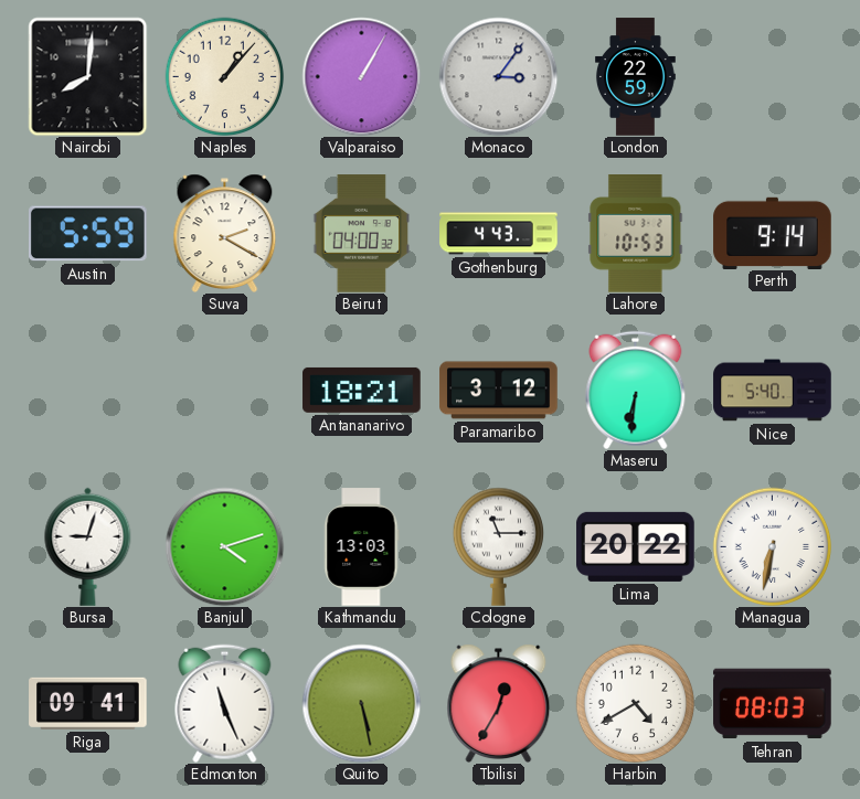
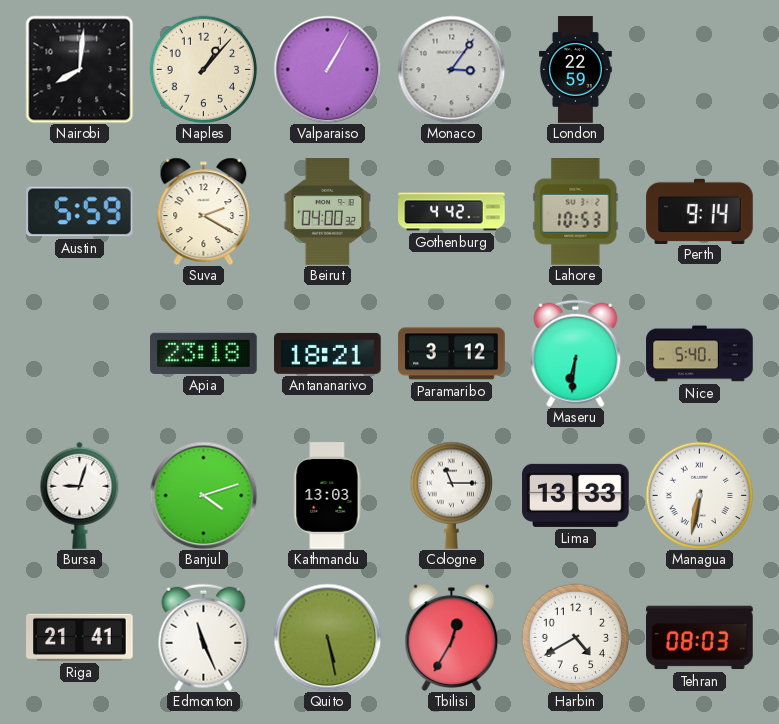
Gothenburg: 4:43 -> 4:42 (452, 212)
Apia: none -> 23:18 (204, 353)
Lima: 20:22 -> 13:33 (576, 495)
Riga: 09:41 -> 21:41 (80, 637)
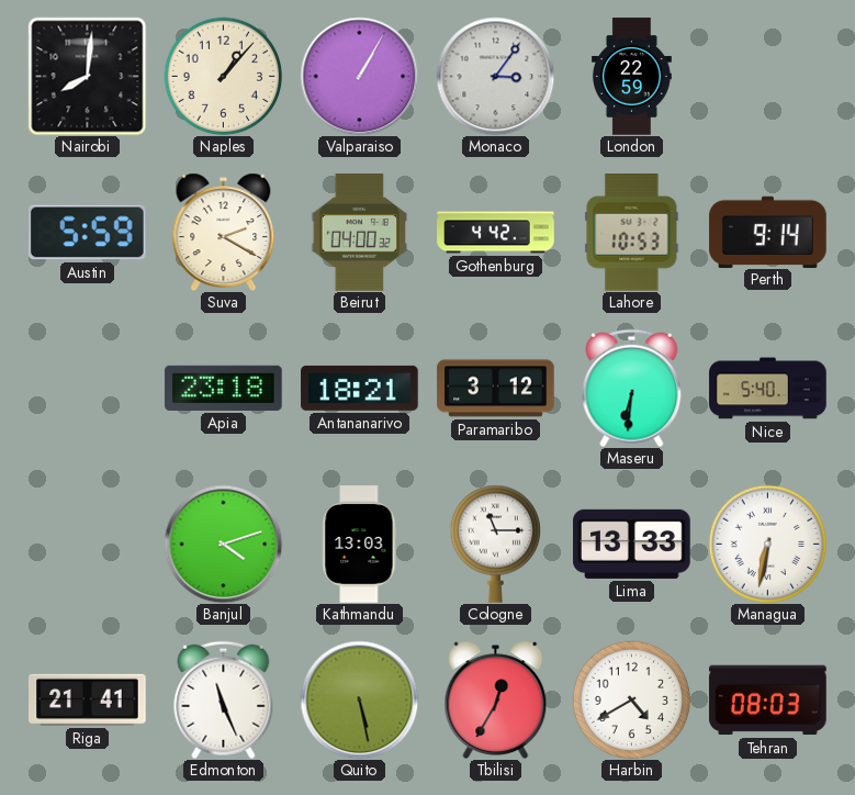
Bursa: 9:03 -> none (80, 495)
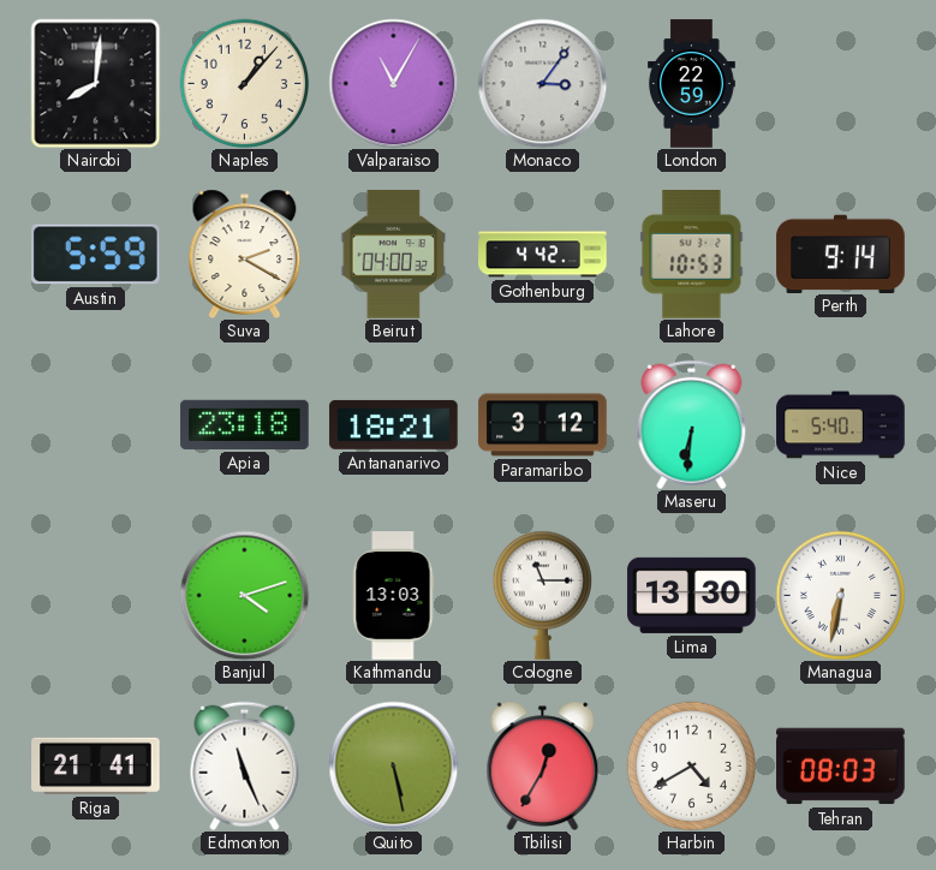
Valparaiso: 1:05 -> 11:05 (393, 83)
Lima: 13:33 -> 13:30 (692, 595)
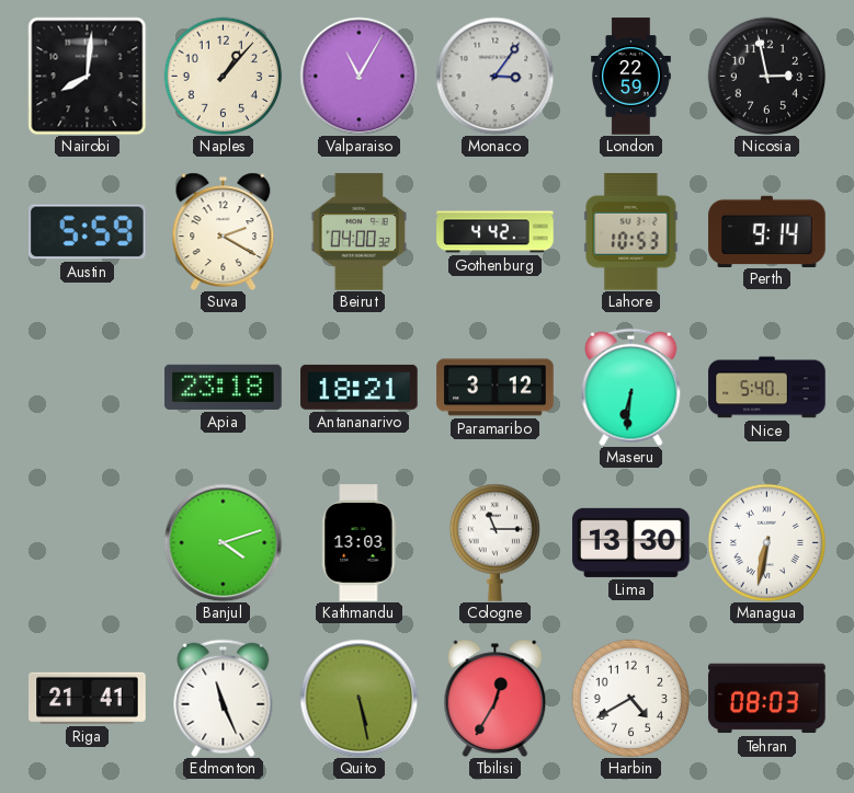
Nicosia: none -> 2:58 (766, 76)
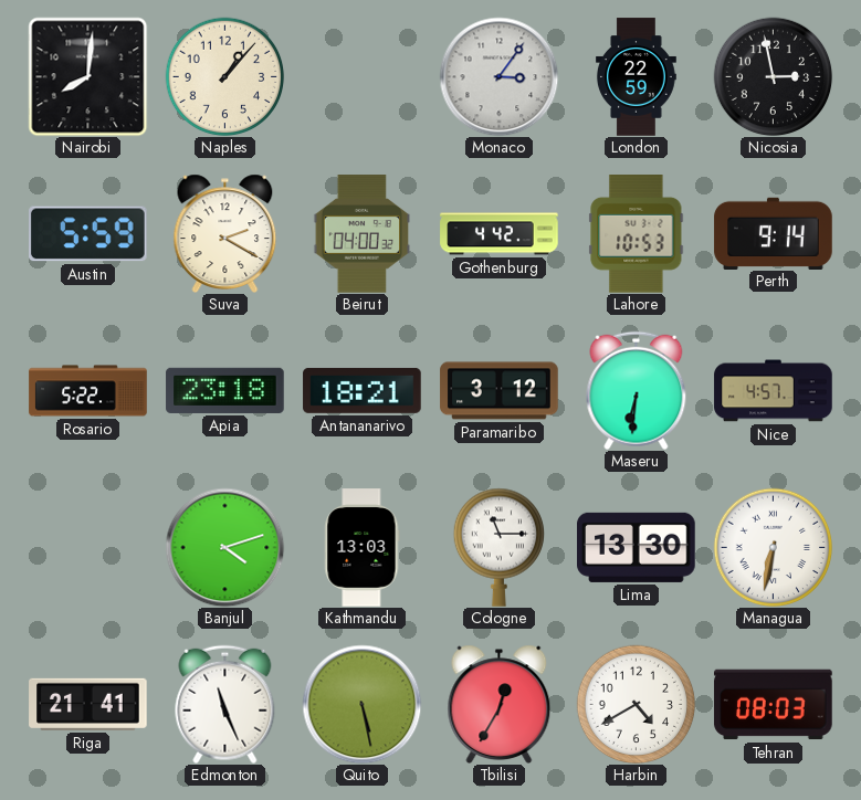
Valparaiso: 11:05 -> none (358, 76)
Rosario: none -> 5:22 (88, 391)
Nice: 5:40 -> 4:57 (774, 391)
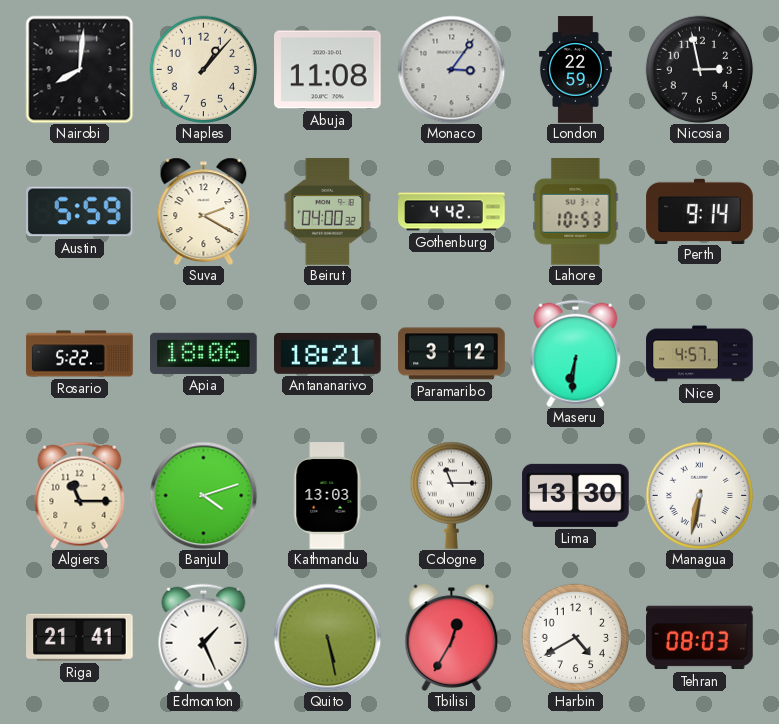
Abuja: none -> 11:08 (328, 70)
Apia: 23:18 -> 18:06 (204, 353)
Algiers: none -> 11:15 (80, 495)
Edmonton: 11:26 -> 1:26 (204, 637)
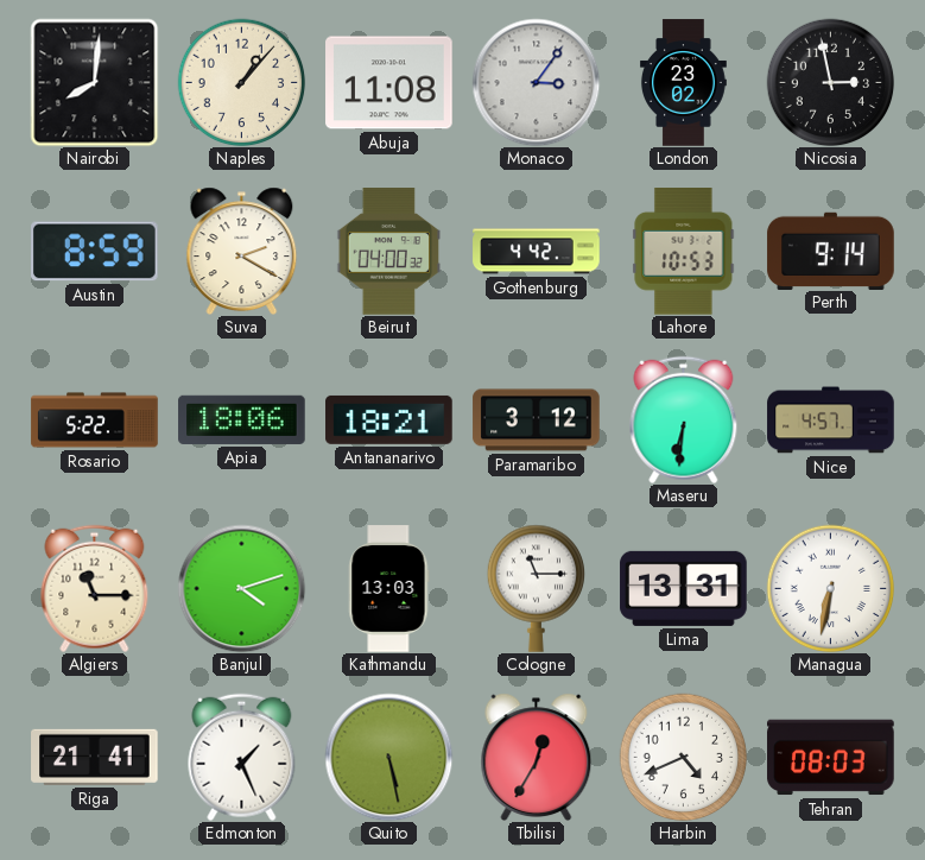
London: 22:59 -> 23:02 (684, 83)
Austin: 5:59 -> 8:59 (95, 252)
Lima: 13:30 -> 13:31 (684, 588)
Harbin: 4:40 -> 4:41 (683, 757)
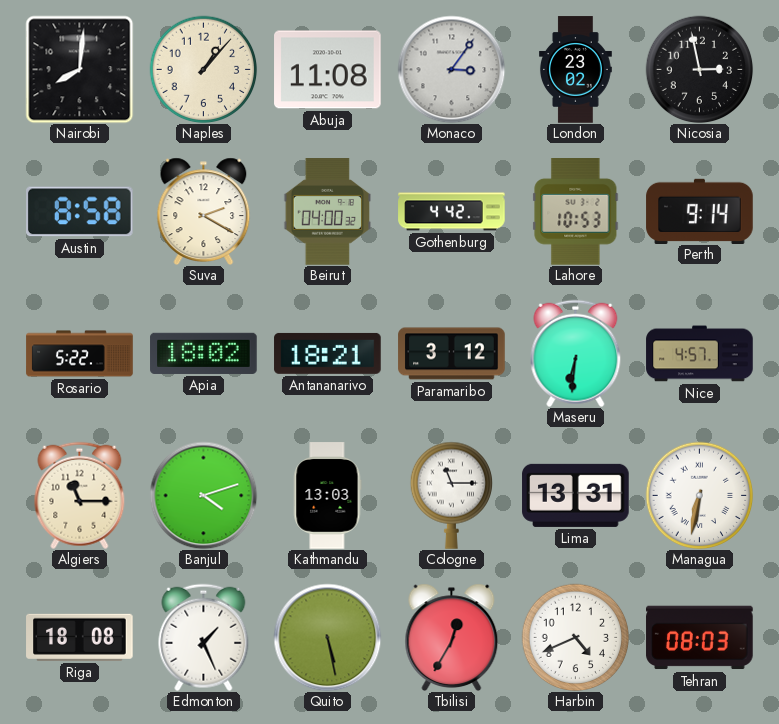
Austin: 8:59 -> 8:58 (80, 212)
Apia: 18:06 -> 18:02 (204, 353)
Riga: 21:41 -> 18:08 (80, 637)
